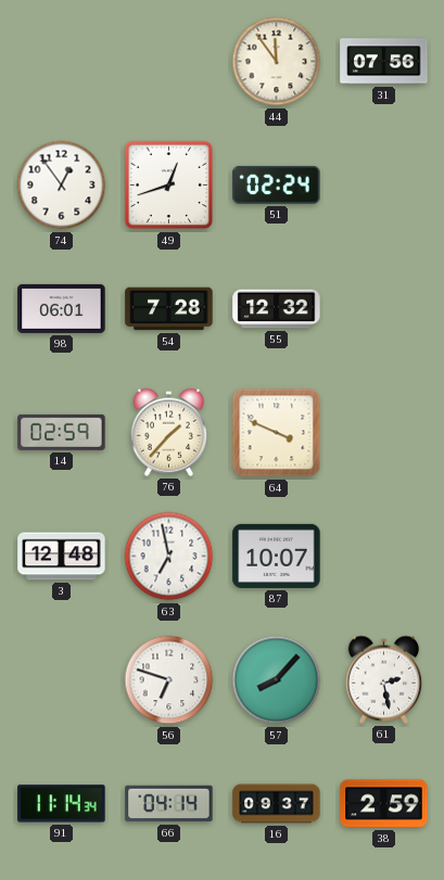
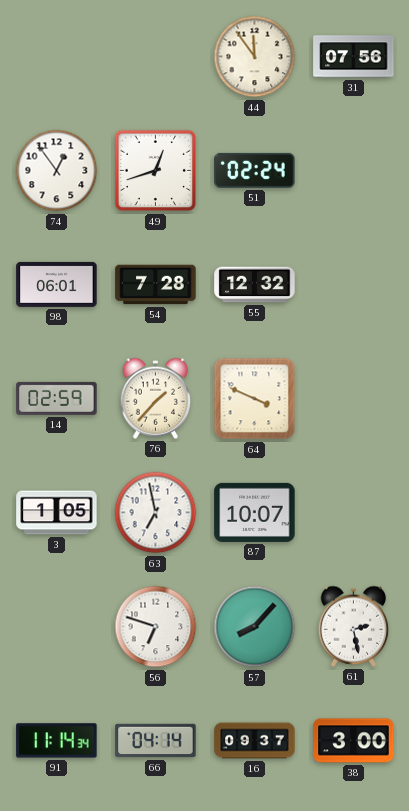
3: 12:48 -> 1:05 (57, 513)
38: 2:59 -> 3:00 (354, 741)
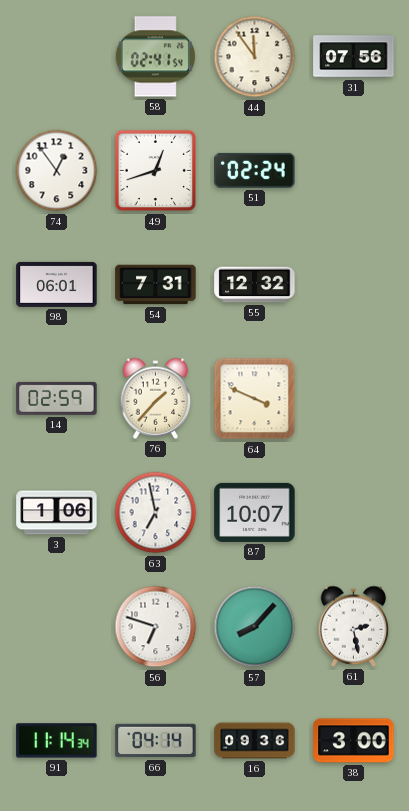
58: none -> 02:41 (155, 57)
54: 7:28 -> 7:31 (156, 285)
3: 1:05 -> 1:06 (57, 513)
16: 09:37 -> 09:36 (255, 741)
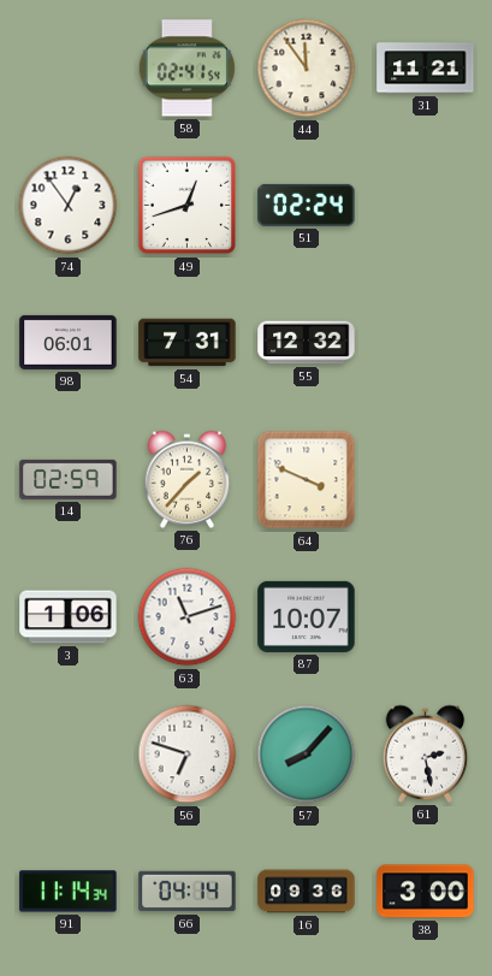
31: 07:56 -> 11:21 (426, 69)
63: 6:58 -> 11:12 (188, 617)
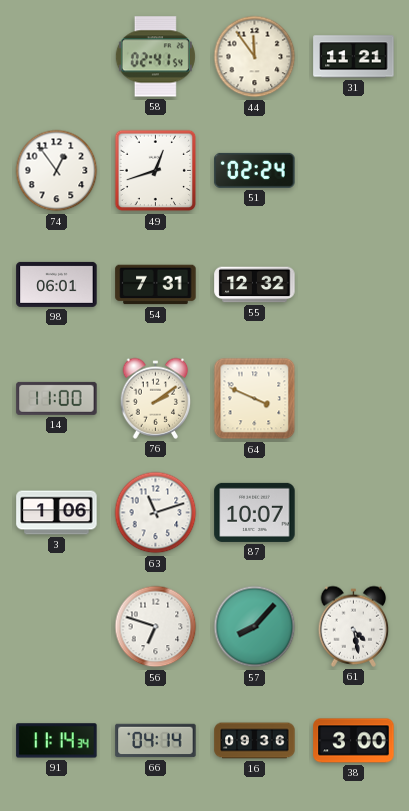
14: 02:59 -> 11:00 (57, 398)
76: 1:37 -> 2:09 (156, 398)
61: 2:28 -> 4:28 (354, 626)
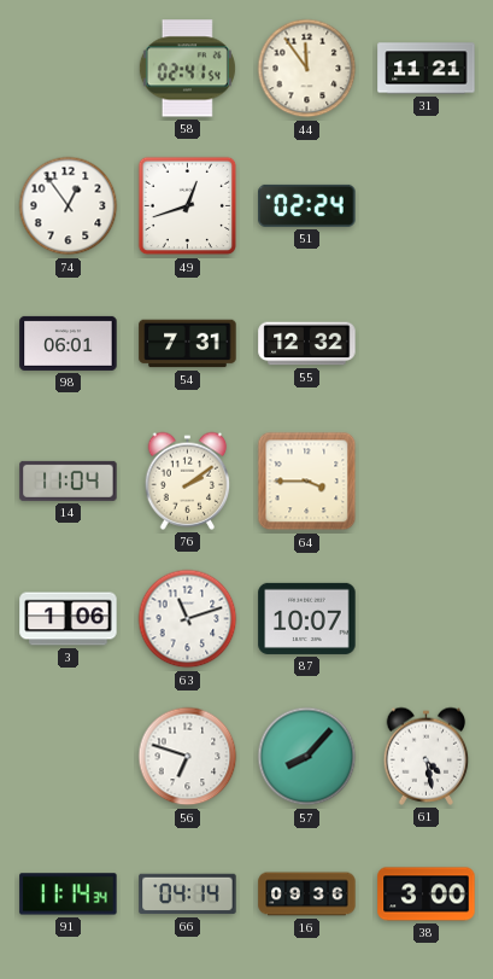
14: 11:00 -> 11:04 (69, 480)
64: 3:49 -> 3:45 (307, 482)
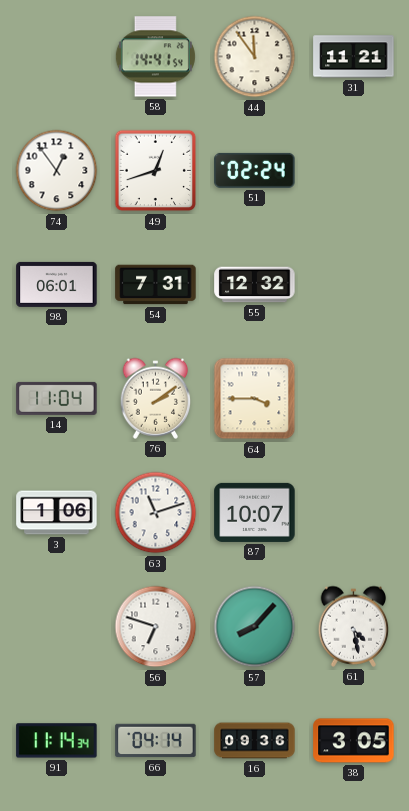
58: 02:41 -> 14:41 (155, 57)
38: 3:00 -> 3:05 (354, 741)
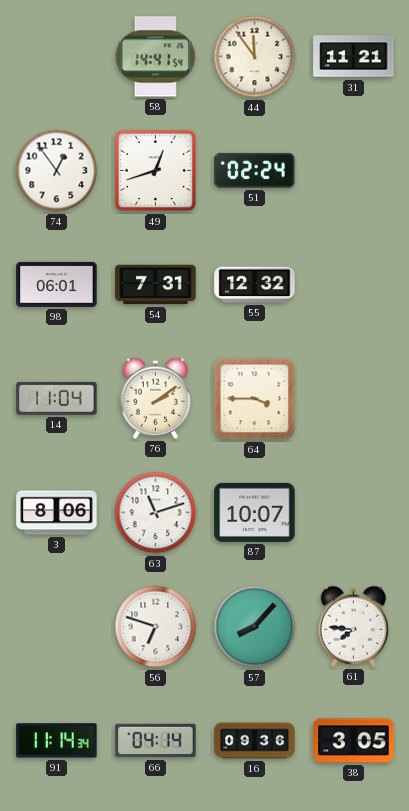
3: 1:06 -> 8:06 (57, 513)
61: 4:28 -> 7:46 (354, 626)
